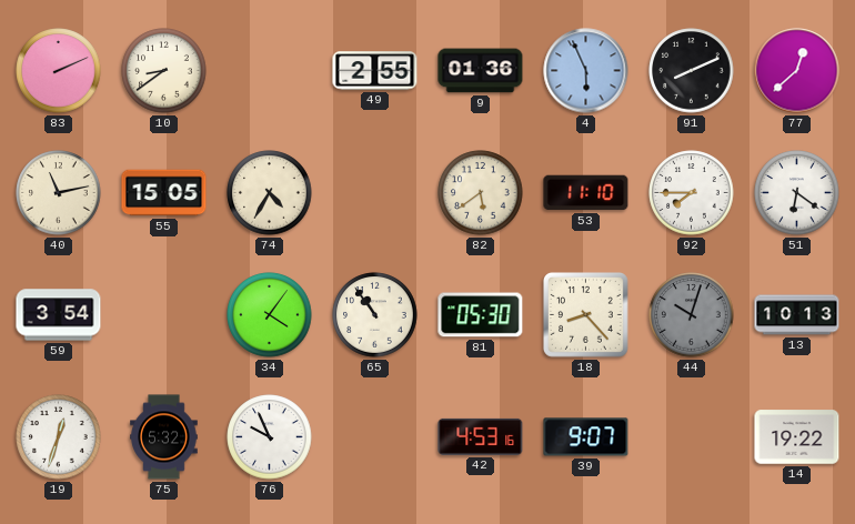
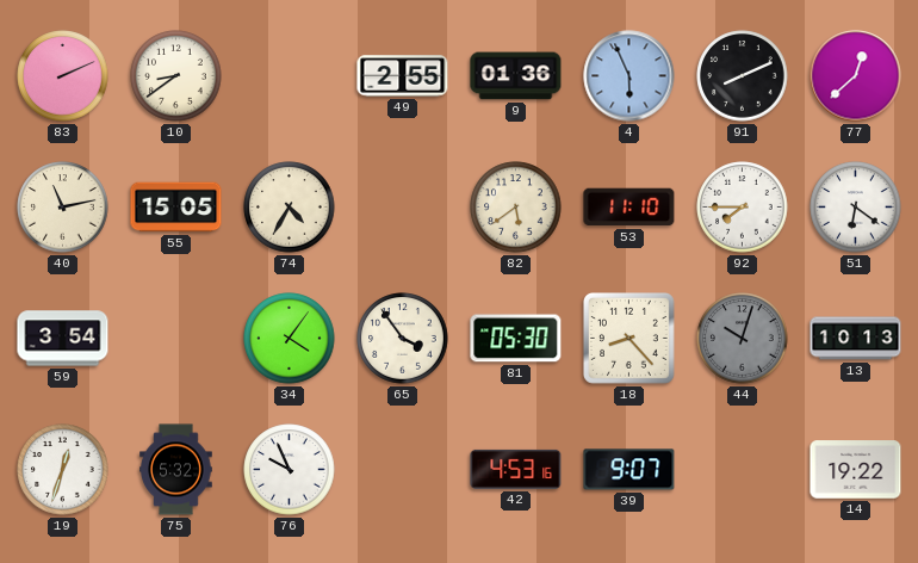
65: 10:54 -> 3:54 (403, 339)
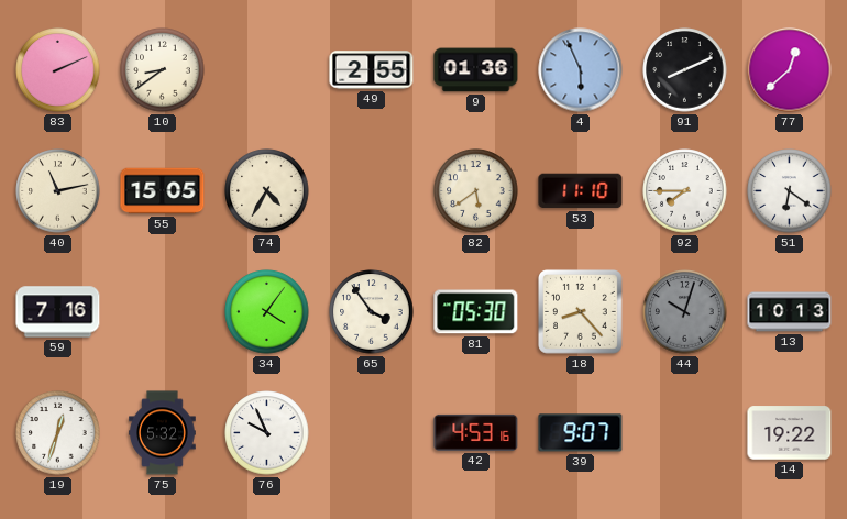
59: 3:54 -> 7:16 (58, 312)
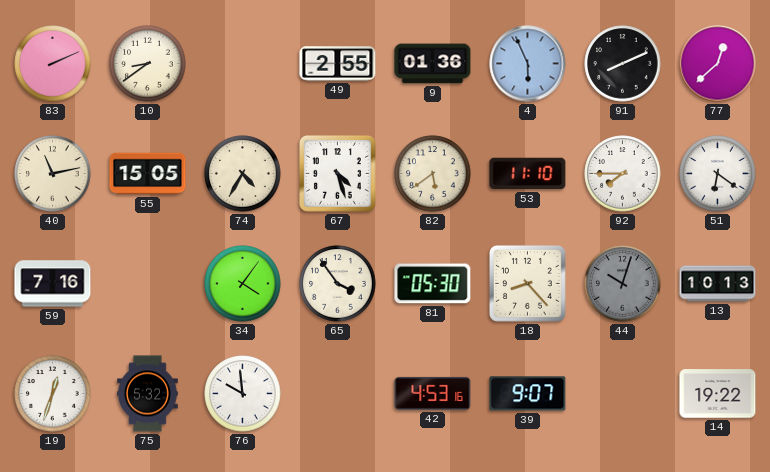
67: none -> 4:27 (338, 174)
76: 9:56 -> 9:59 (243, 394)
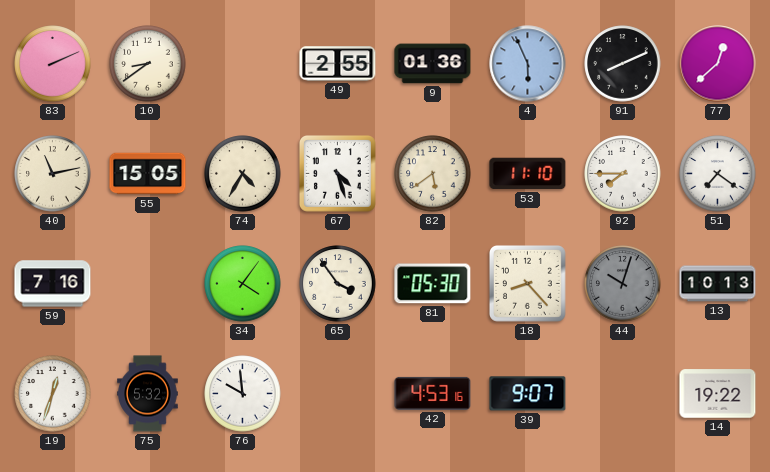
51: 6:21 -> 7:21 (718, 174)
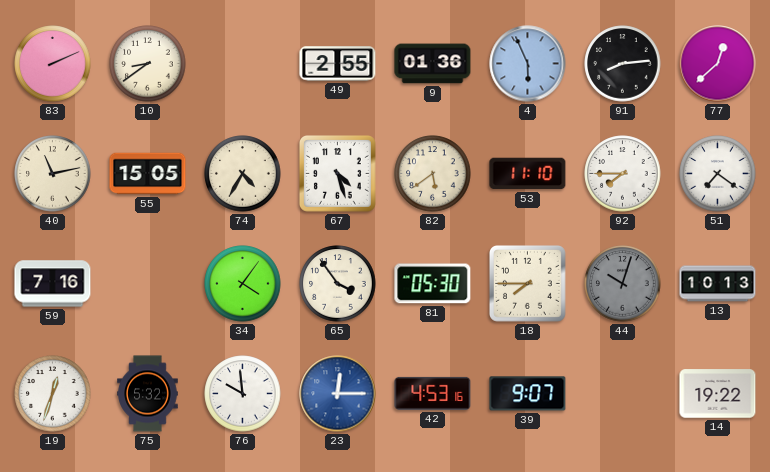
91: 8:11 -> 8:14 (623, 64)
18: 8:23 -> 7:45 (528, 284)
23: none -> 12:15 (338, 394)
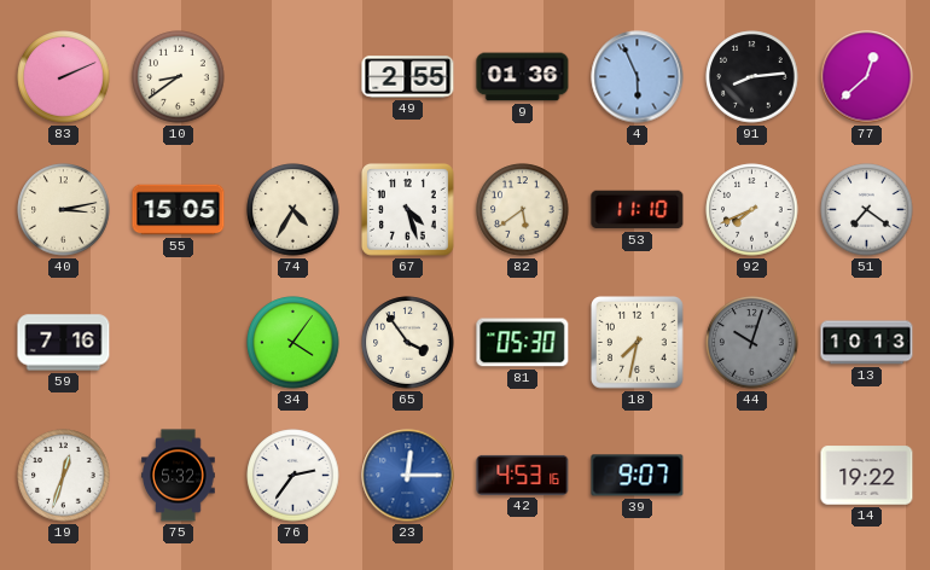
40: 11:13 -> 3:13 (64, 210)
92: 7:45 -> 7:41 (752, 210)
18: 7:45 -> 7:32 (638, 343)
76: 9:59 -> 2:36 (293, 476)
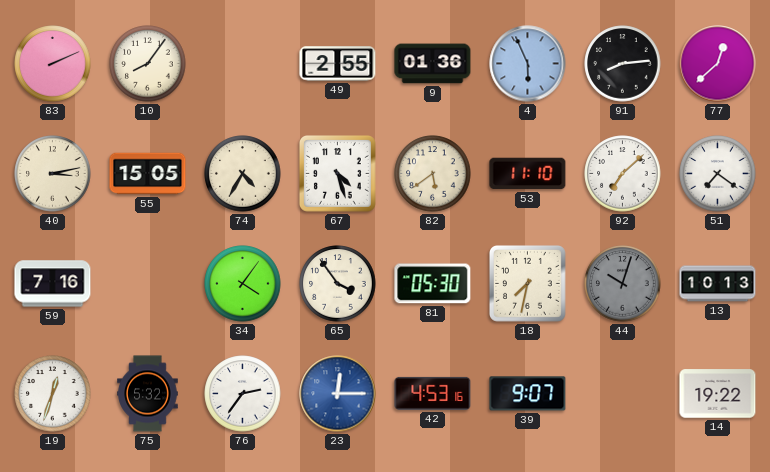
10: 8:39 -> 8:06 (148, 64)
92: 7:41 -> 7:08 (623, 174)
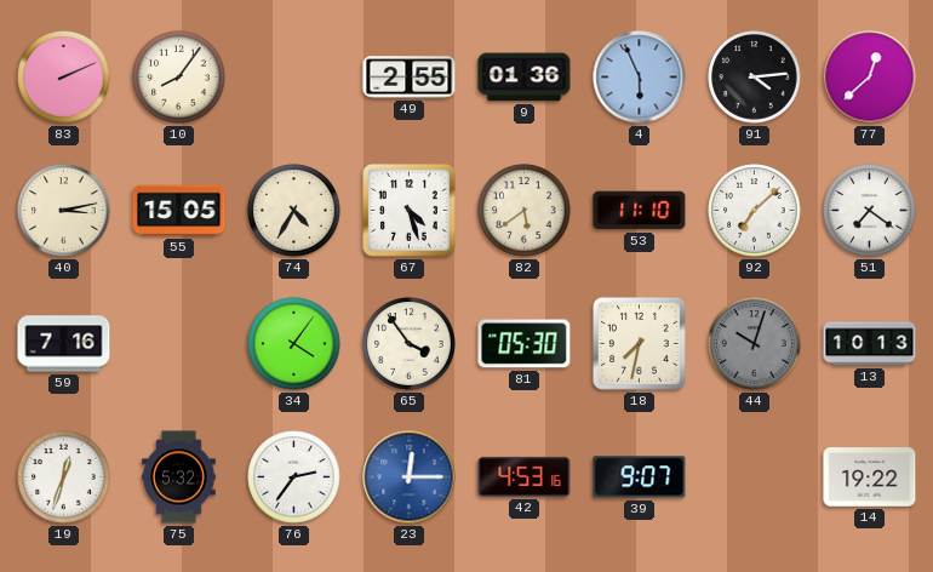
91: 8:14 -> 4:14 (755, 78)
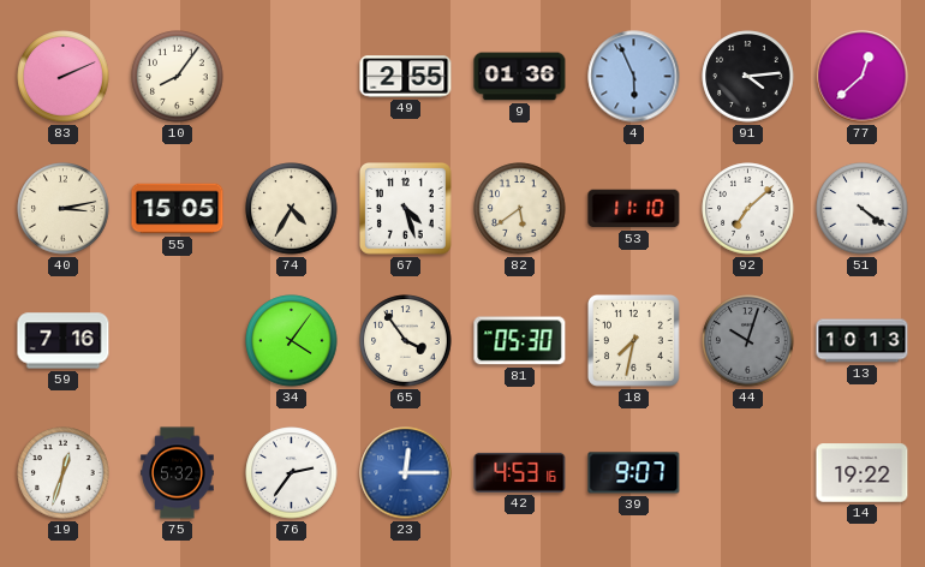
51: 7:21 -> 4:21 (863, 209)
